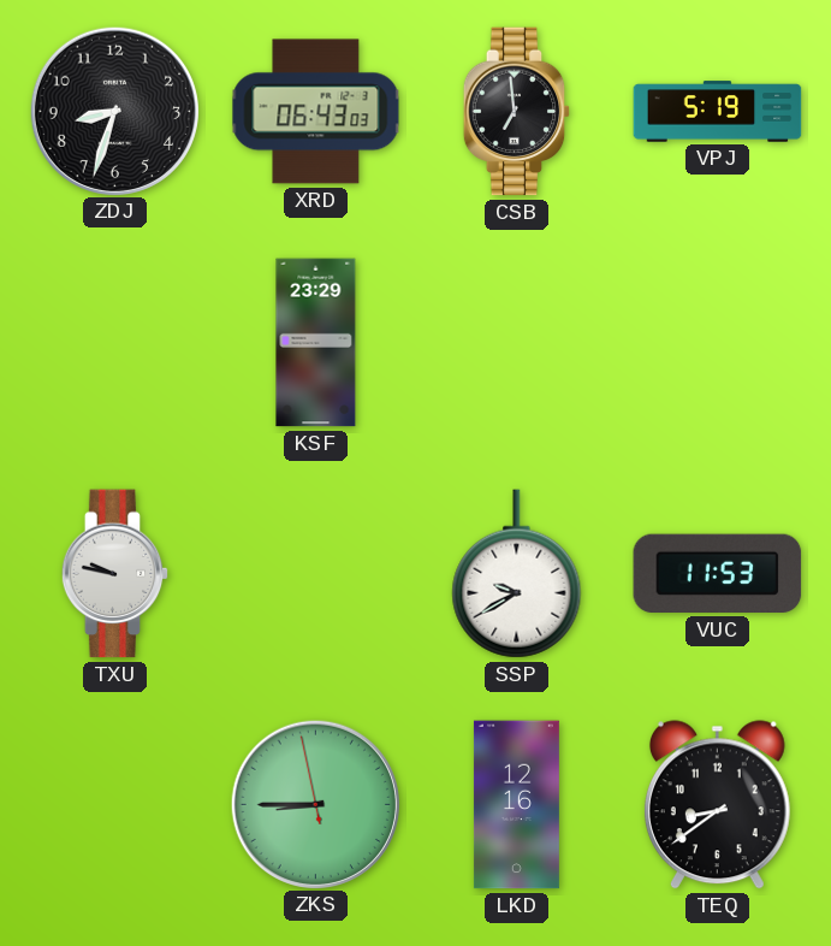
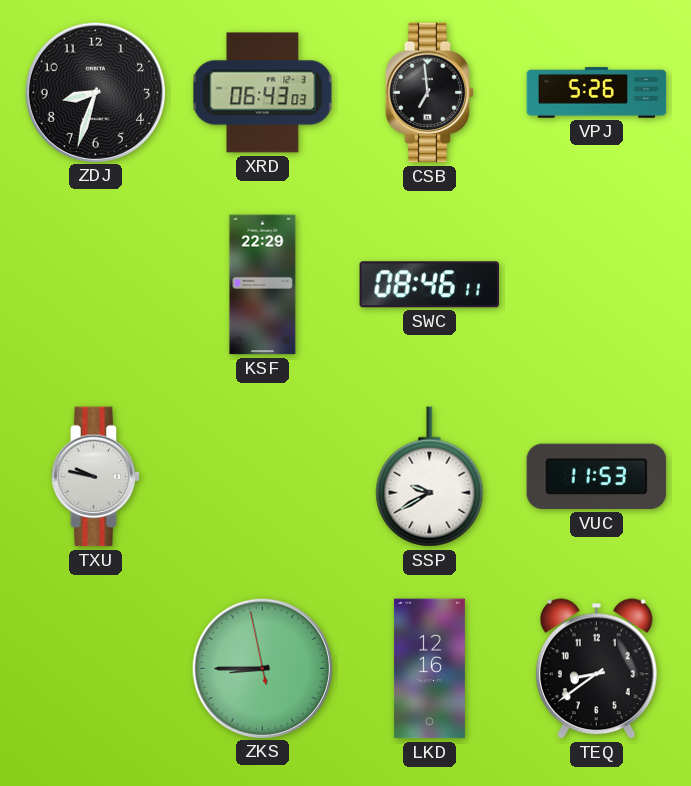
VPJ: 5:19 -> 5:26 (597, 93)
KSF: 23:29 -> 22:29 (263, 285)
SWC: none -> 08:46 (430, 285)
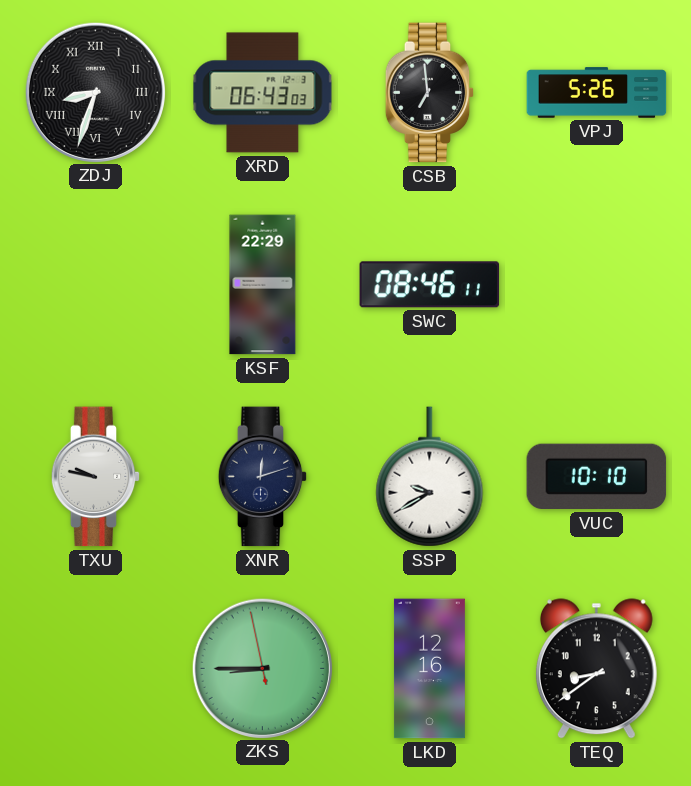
ZDJ numerals: Arabic -> Roman (95, 92)
XNR: none -> 12:12 (263, 477)
VUC: 11:53 -> 10:10 (597, 477)
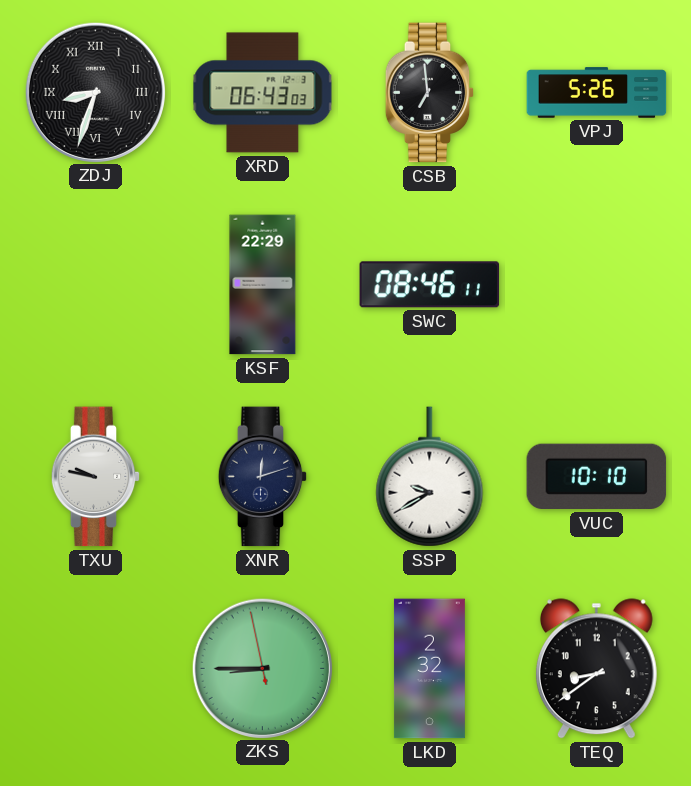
LKD: 12:16 -> 2:32 (429, 669)
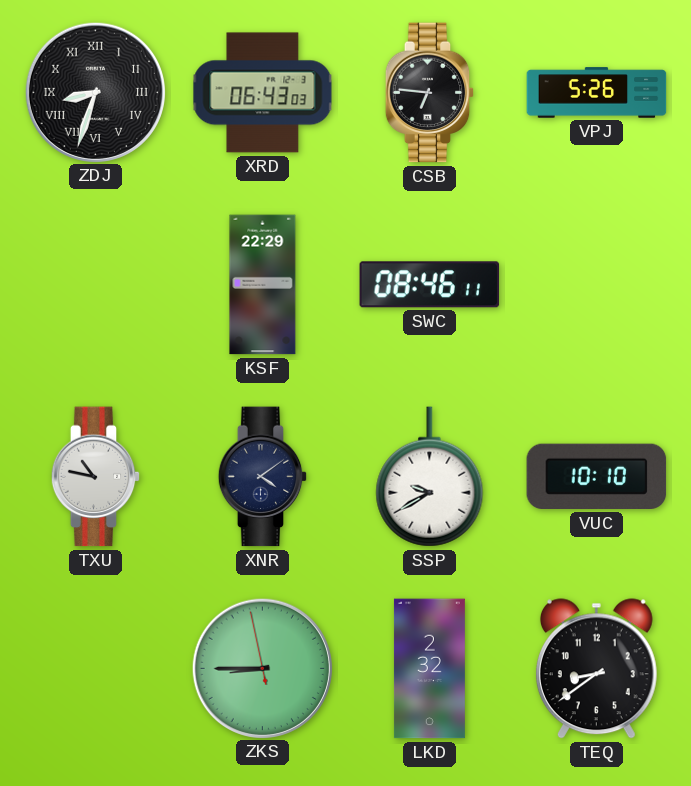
CSB: 6:59 -> 6:46 (430, 93)
TXU: 9:47 -> 10:47 (96, 477)
XNR: 12:12 -> 4:09 (263, 477)
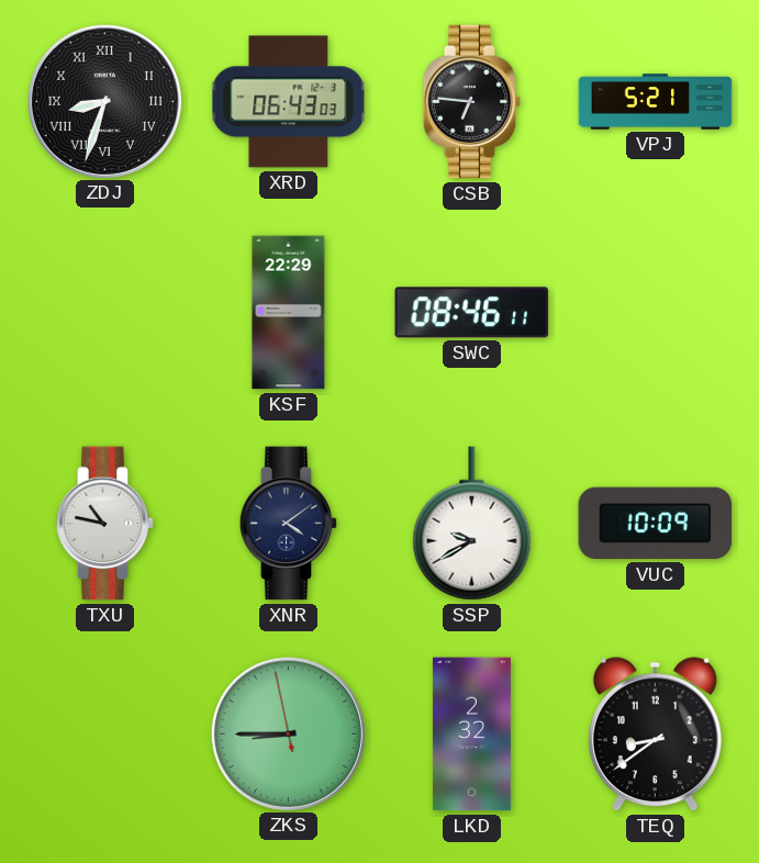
VPJ: 5:26 -> 5:21 (656, 102)
VUC: 10:10 -> 10:09 (656, 524)
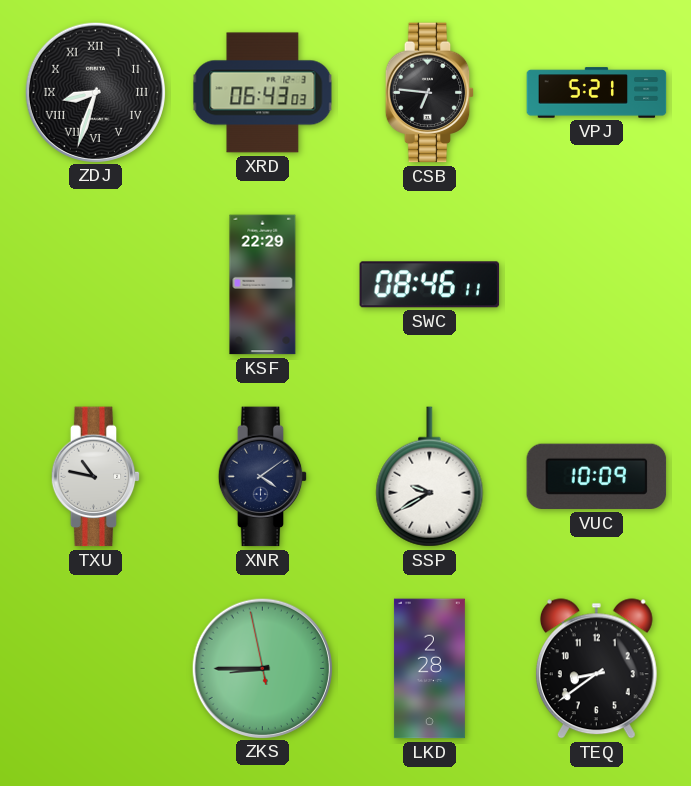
LKD: 2:32 -> 2:28 (429, 669)
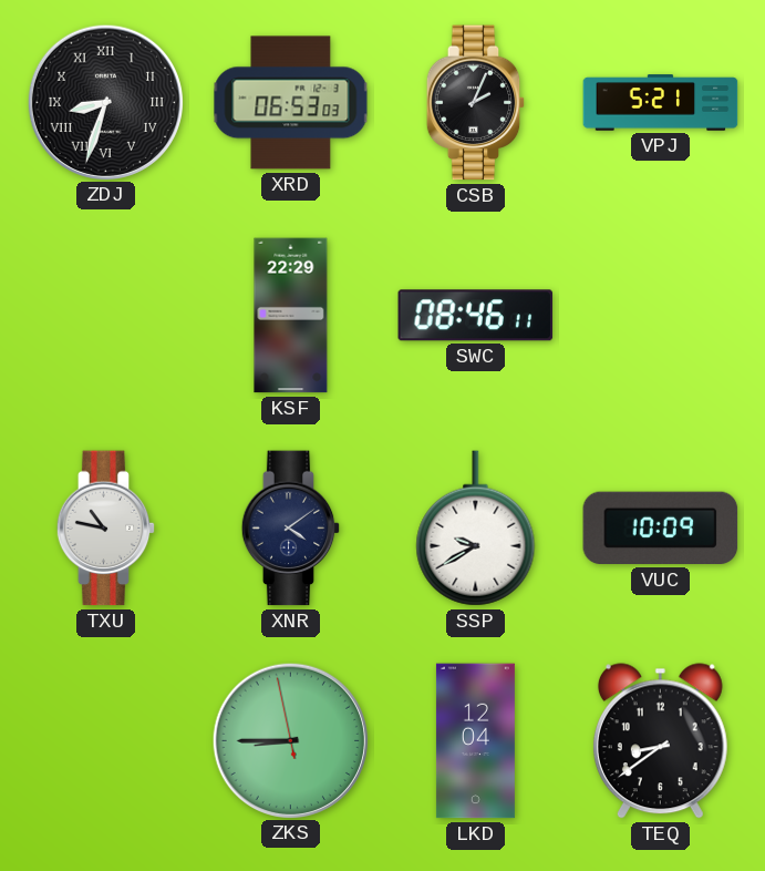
XRD: 06:43 -> 06:53 (291, 103)
CSB: 6:46 -> 2:04 (476, 103)
LKD: 2:28 -> 12:04 (475, 741)
